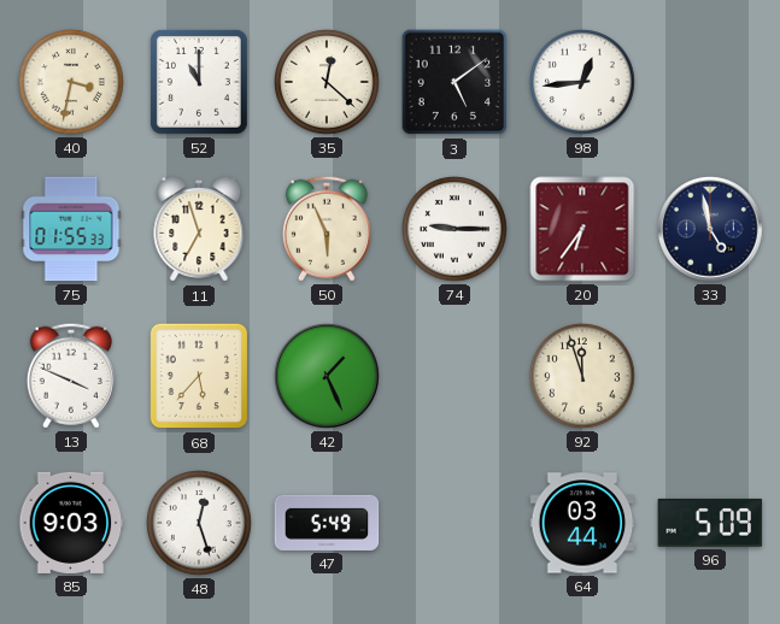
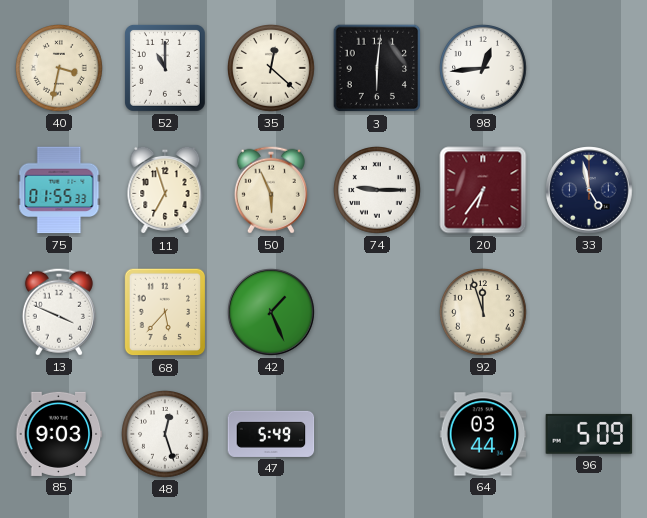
3: 5:09 -> 6:01 (377, 68)
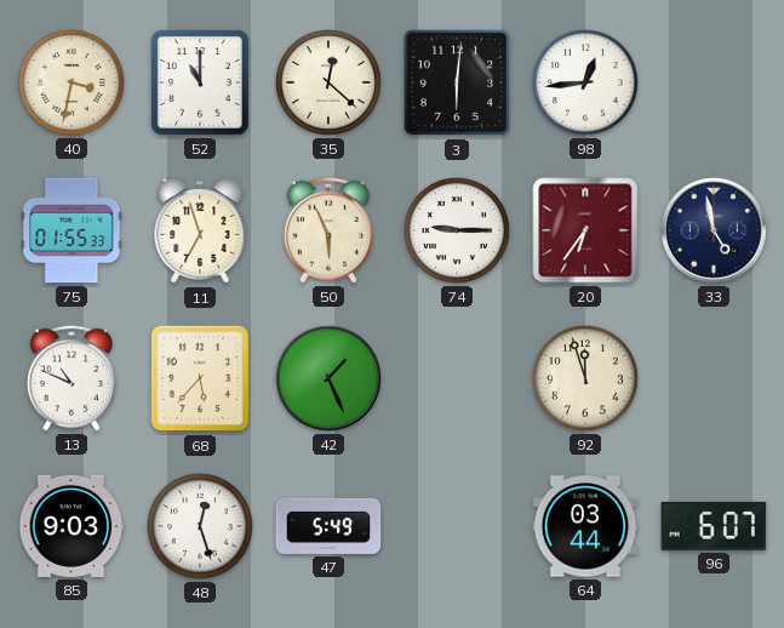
13: 3:49 -> 10:49 (71, 378)
96: 5:09 -> 6:07 (714, 526)
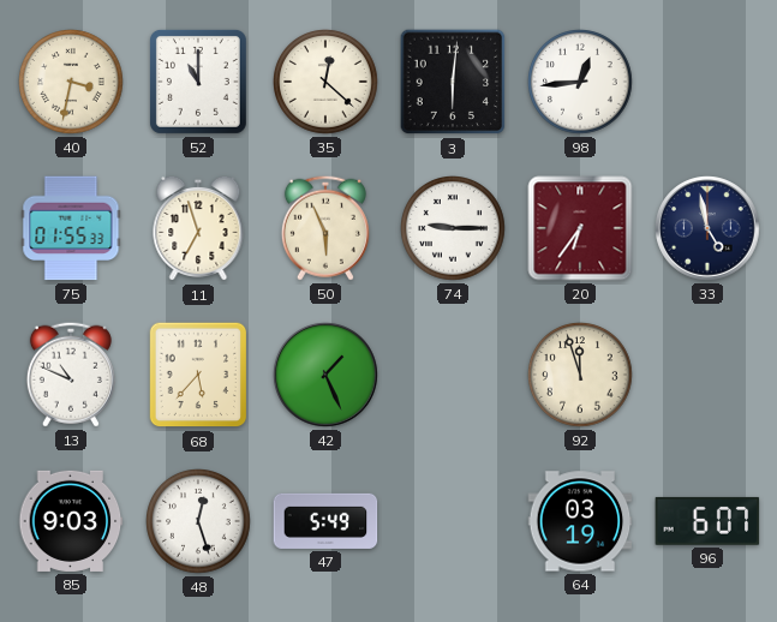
64: 03:44 -> 03:19 (580, 521)
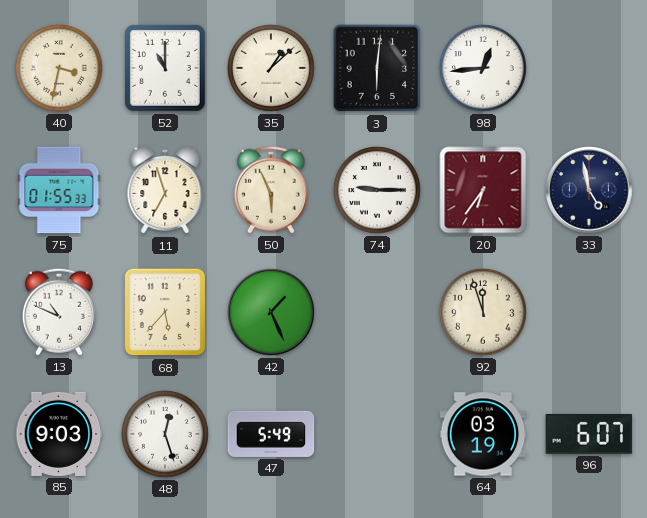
35: 12:22 -> 1:08 (271, 68)
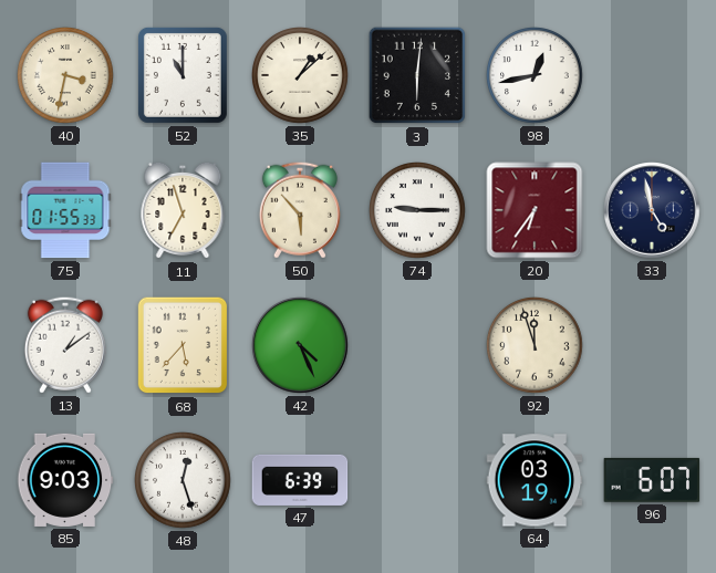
98: 12:44 -> 12:43 (535, 75)
50: 5:56 -> 5:53 (300, 210)
13: 10:49 -> 1:09 (65, 345)
42: 1:26 -> 4:26 (300, 345)
47: 5:49 -> 6:39 (300, 480)
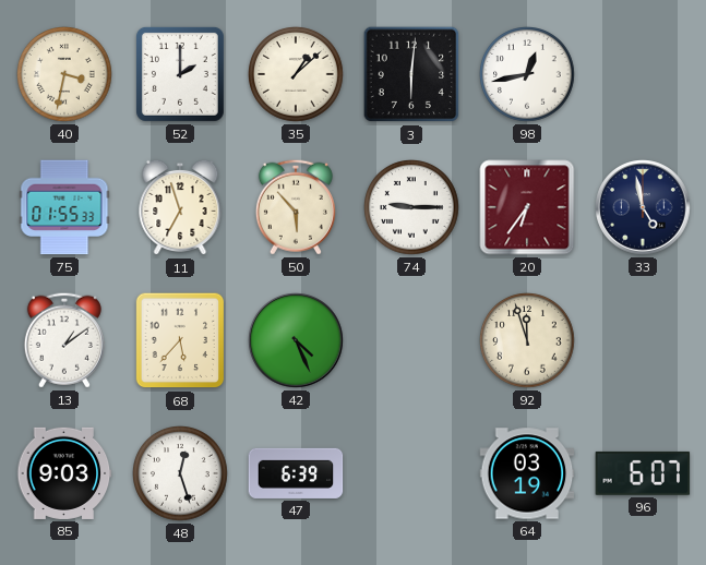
52: 11:00 -> 2:00 (180, 74)
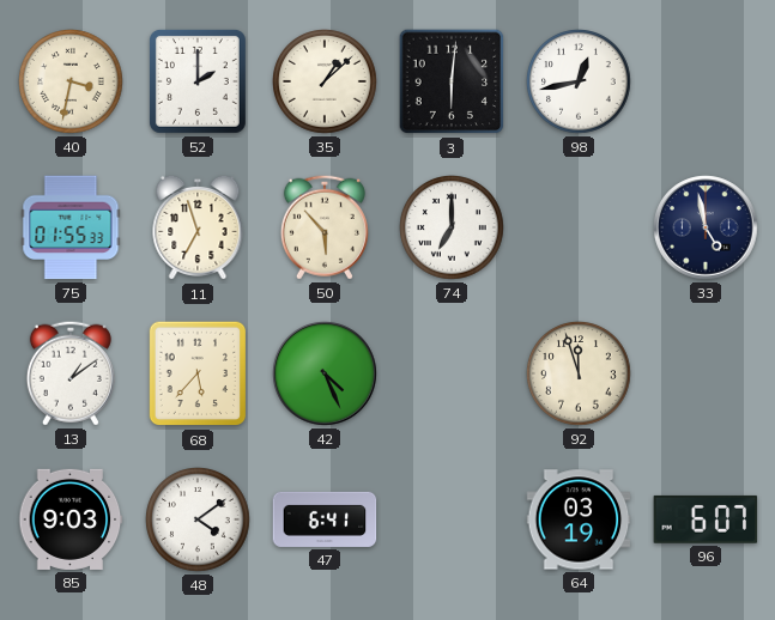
74: 9:15 -> 7:00 (452, 227)
20: 6:36 -> none (527, 207)
48: 12:27 -> 4:09 (198, 519)
47: 6:39 -> 6:41 (325, 519)
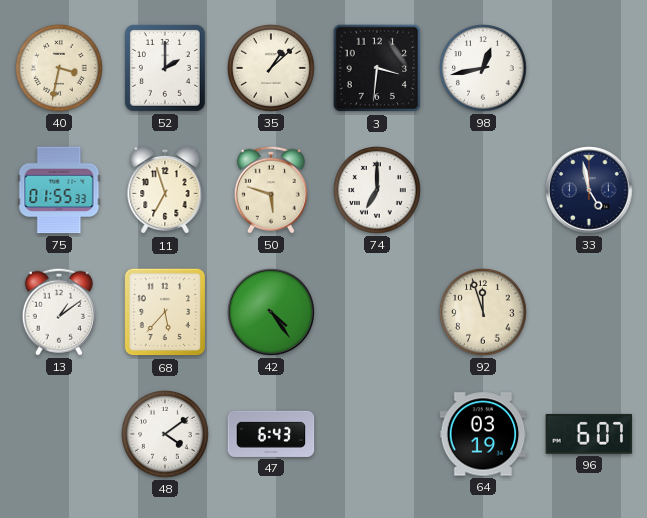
3: 6:01 -> 3:31 (377, 68)
50: 5:53 -> 5:48 (271, 190)
42: 4:26 -> 4:24 (271, 312)
85: 9:03 -> none (71, 519)
47: 6:41 -> 6:43 (271, 434)
